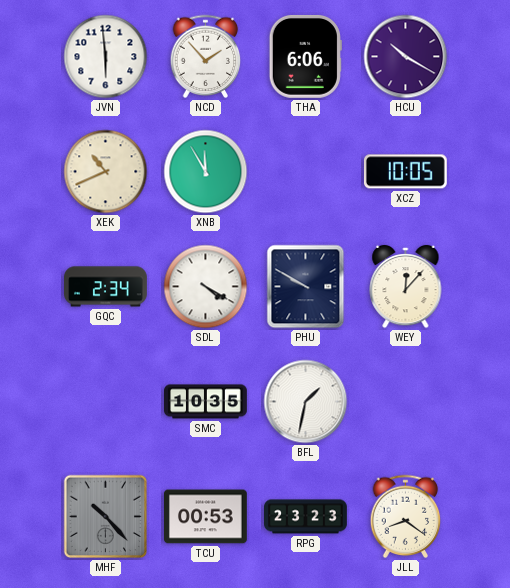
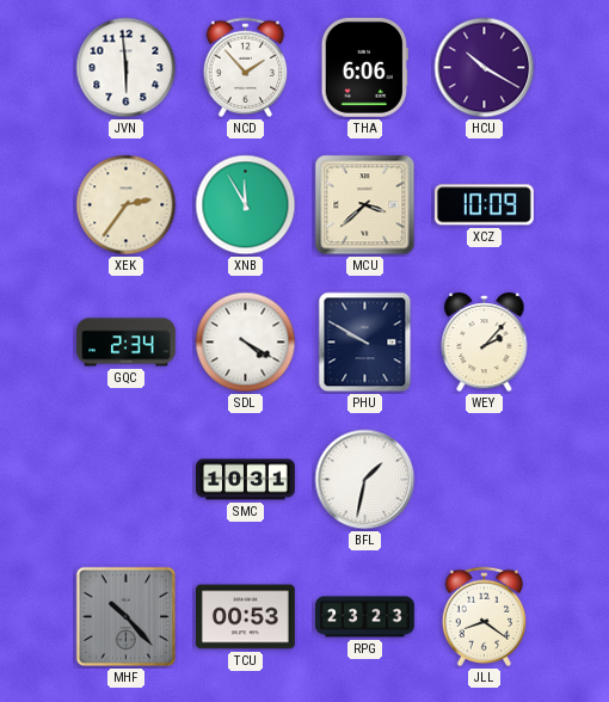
XEK: 10:41 -> 2:36 (127, 205)
MCU: none -> 3:38 (365, 205)
XCZ: 10:05 -> 10:09 (484, 205)
WEY: 12:07 -> 2:07 (485, 343)
SMC: 10:35 -> 10:31 (246, 480)
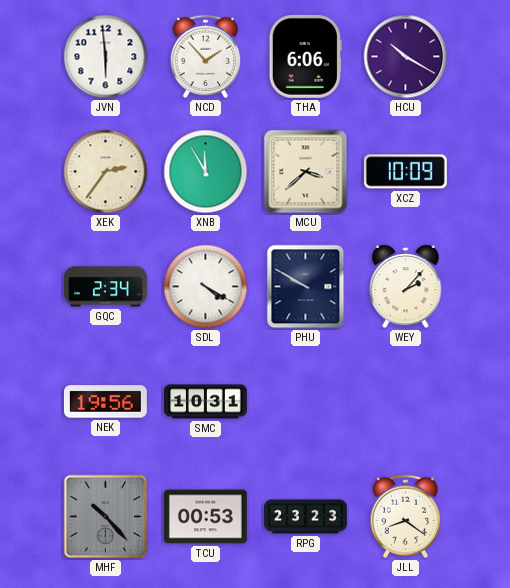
NEK: none -> 19:56 (106, 402)
BFL: 1:32 -> none (365, 480)
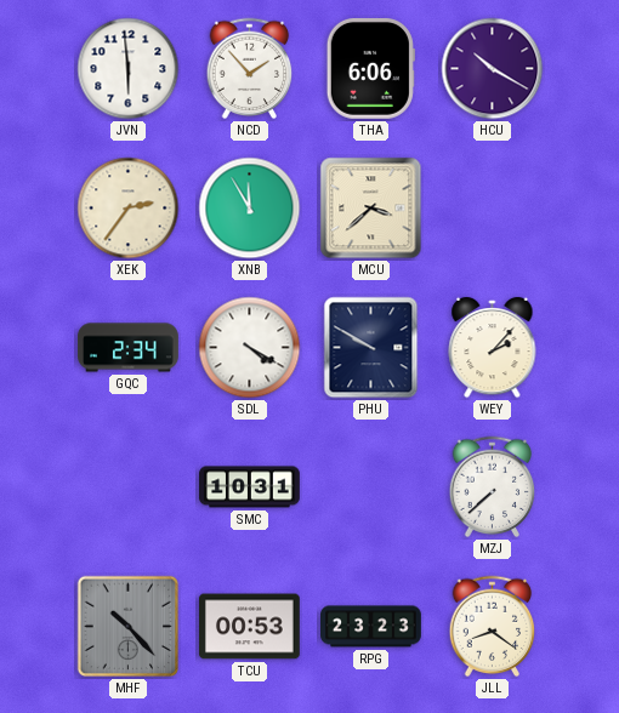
XCZ: 10:09 -> none (405, 172)
NEK: 19:56 -> none (106, 402)
MZJ: none -> 7:38 (493, 487)
